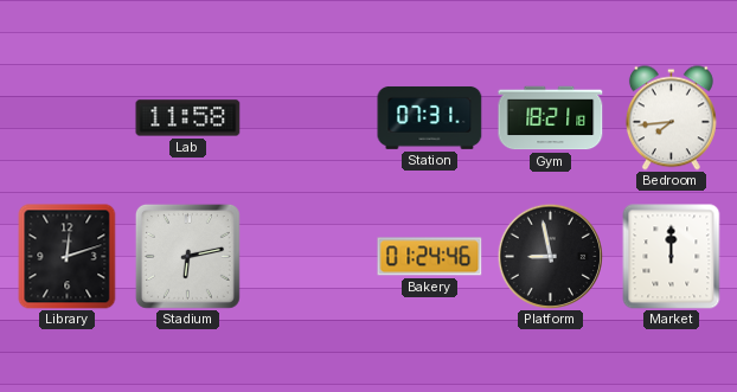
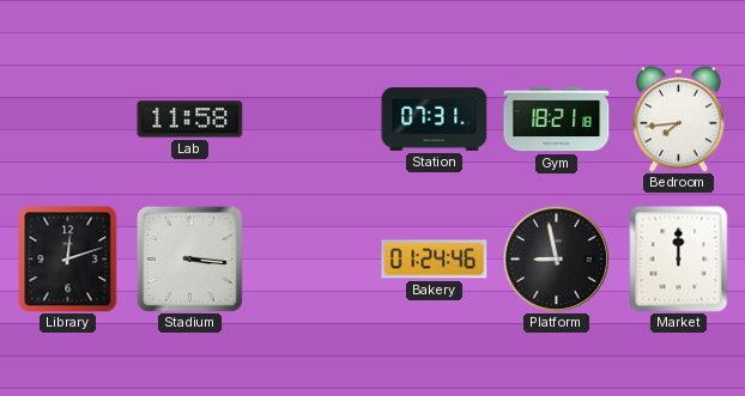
Stadium: 6:13 -> 3:16 (189, 258)
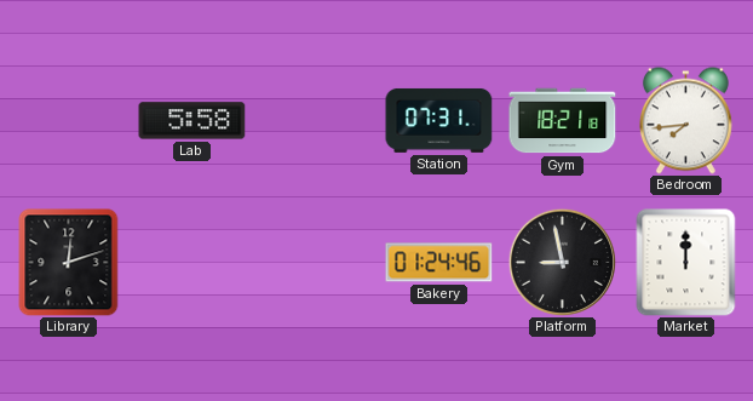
Lab: 11:58 -> 5:58 (192, 121)
Stadium: 3:16 -> none (189, 258)
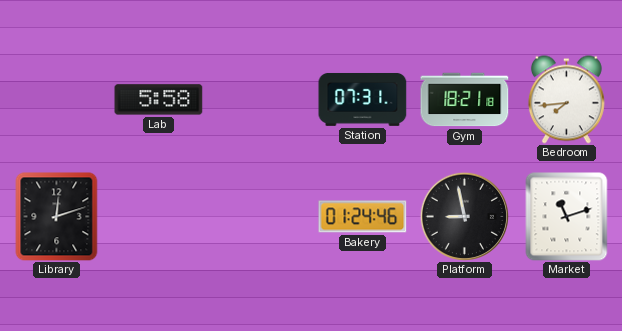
Market: 12:00 -> 11:12 (567, 217)
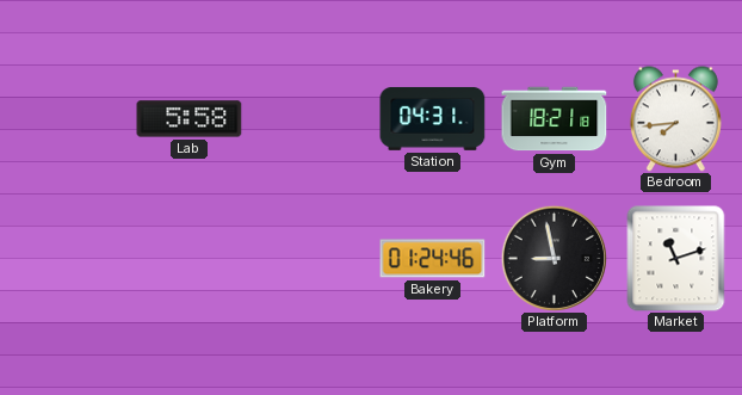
Station: 07:31 -> 04:31 (433, 118)
Library: 12:12 -> none (57, 217)
